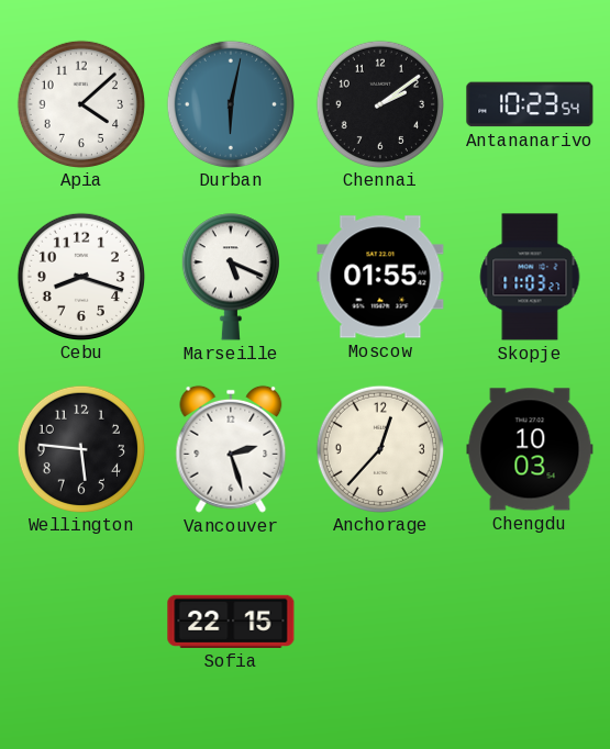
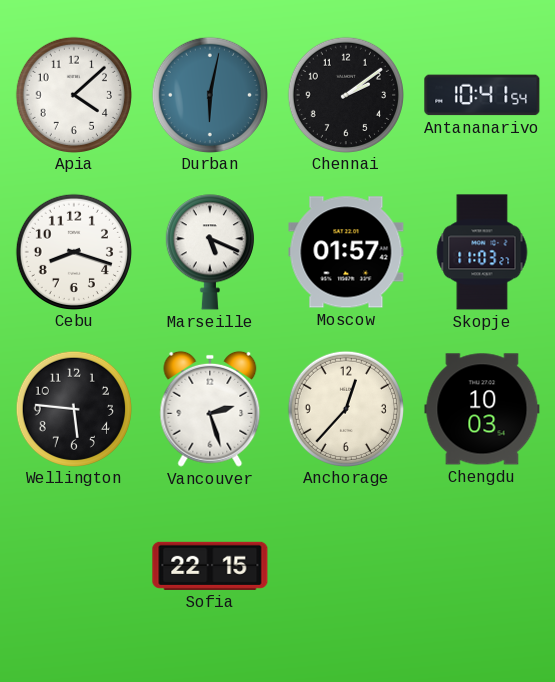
Antananarivo: 10:23 -> 10:41 (482, 95)
Moscow: 01:55 -> 01:57 (346, 252)
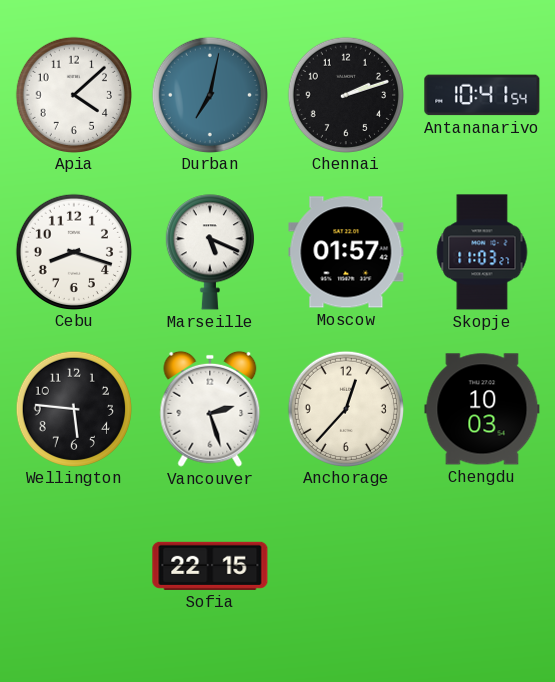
Durban: 6:02 -> 7:02 (209, 94)
Chennai: 2:09 -> 2:12 (345, 94)
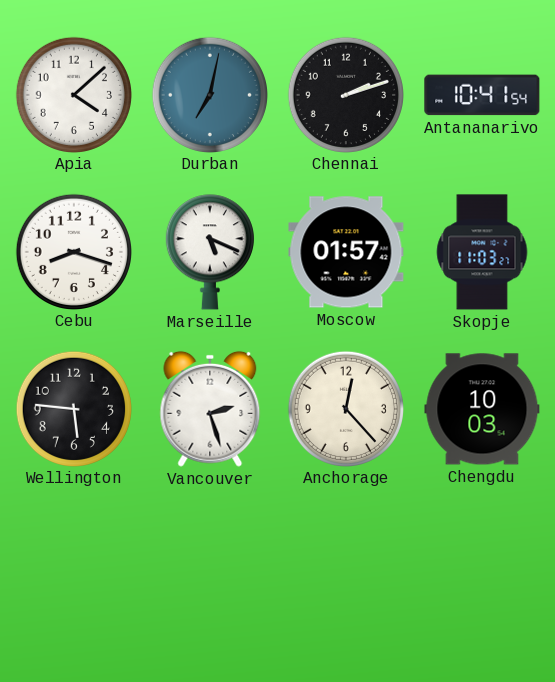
Anchorage: 12:37 -> 12:23 (345, 408)
Sofia: 22:15 -> none (210, 566)
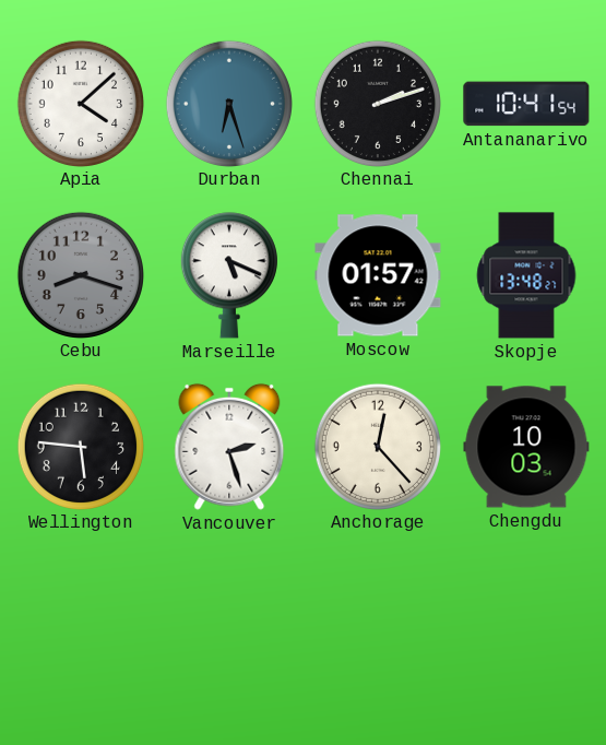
Durban: 7:02 -> 6:27 (228, 103)
Cebu dial: white -> grey (80, 274)
Skopje: 11:03 -> 13:48 (526, 275)
